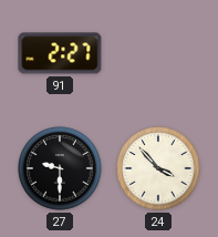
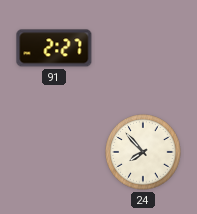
27: 9:30 -> none (60, 168)
24: 3:53 -> 7:53 (143, 152)
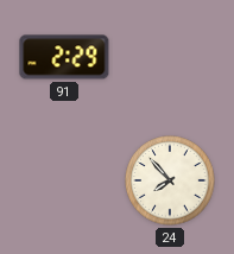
91: 2:27 -> 2:29 (64, 57)
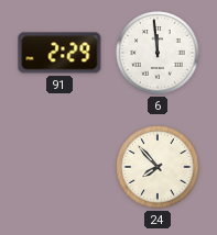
6: none -> 11:59 (158, 53)
